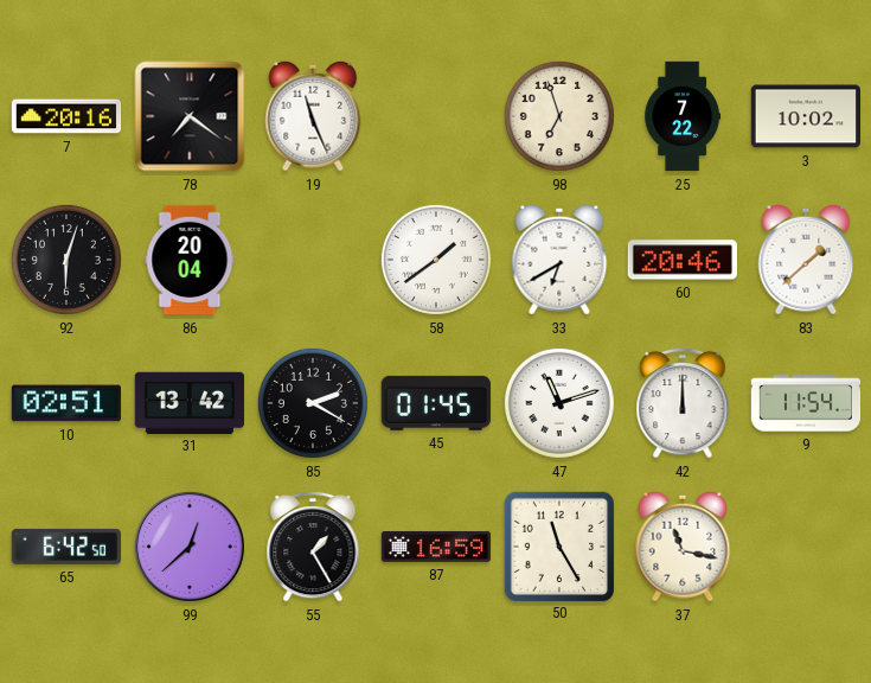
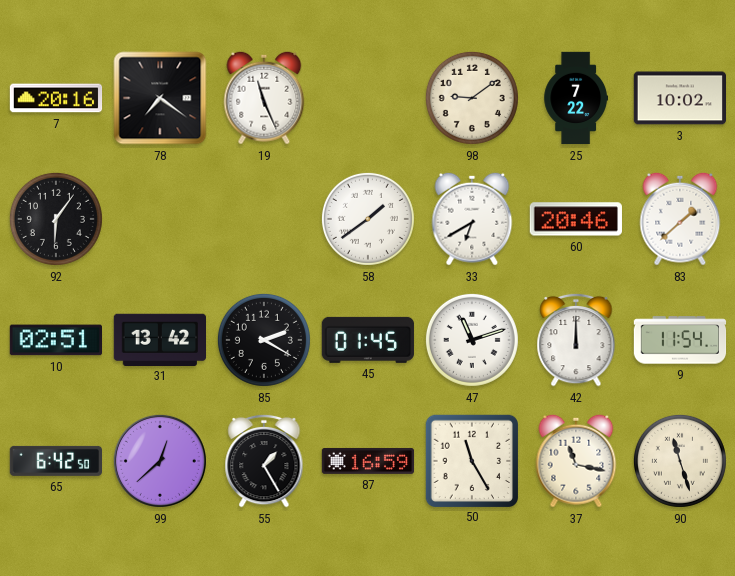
98: 6:57 -> 9:09 (472, 98)
92: 6:03 -> 6:06 (56, 219)
86: 20:04 -> none (190, 260)
90: none -> 11:27 (680, 461)
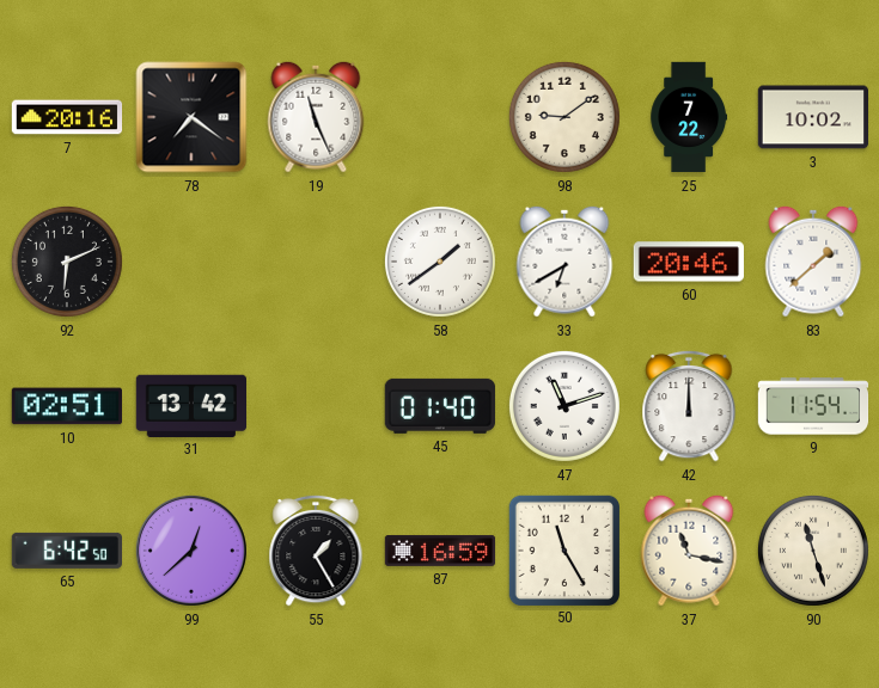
92: 6:06 -> 6:11 (67, 262)
85: 2:20 -> none (264, 340)
45: 01:45 -> 01:40 (440, 406)
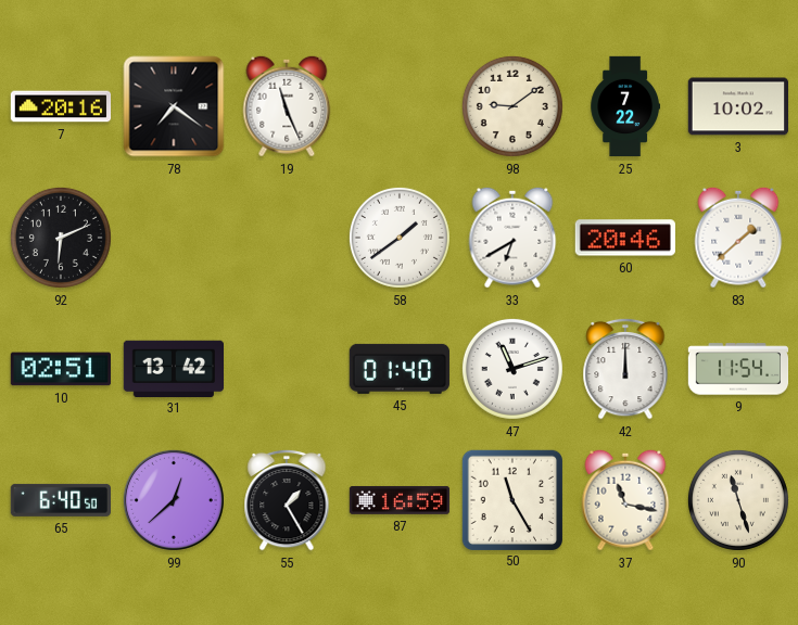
65: 6:42 -> 6:40 (60, 500)
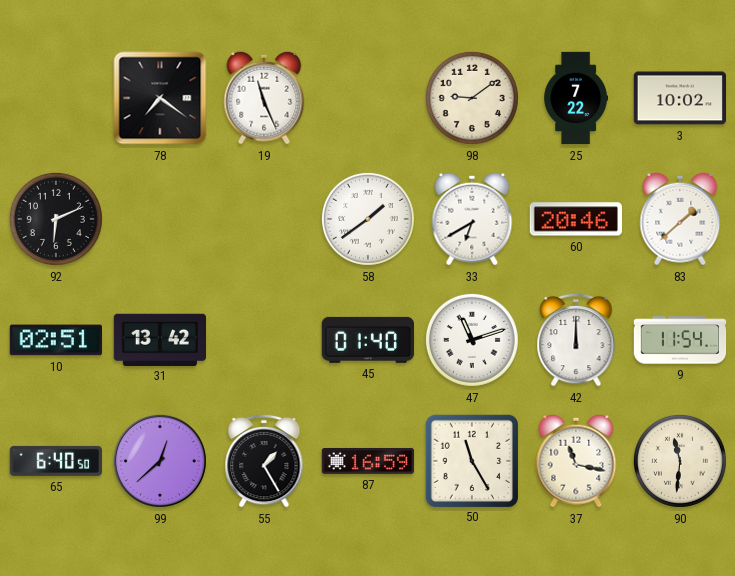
7: 20:16 -> none (61, 106)
90: 11:27 -> 11:31 (680, 461)
